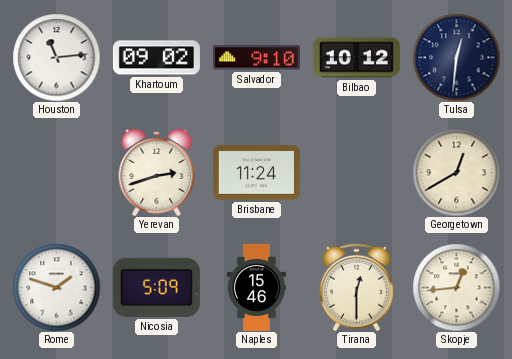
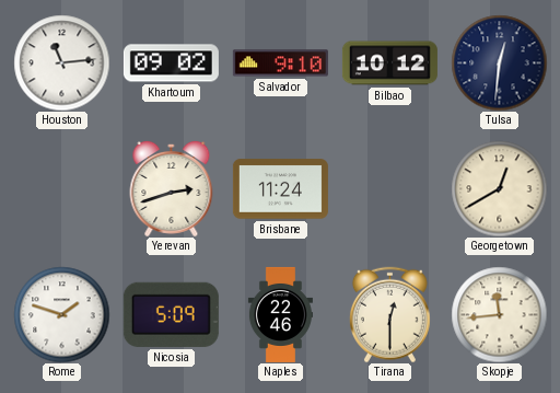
Naples: 15:46 -> 22:46 (280, 314)
Skopje: 12:44 -> 11:44 (499, 314)
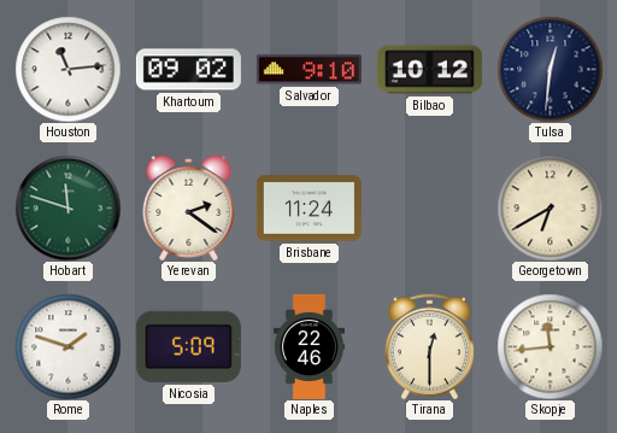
Hobart: none -> 11:48 (67, 207)
Yerevan: 2:42 -> 2:21 (189, 207)
Georgetown: 12:40 -> 6:40 (550, 207)
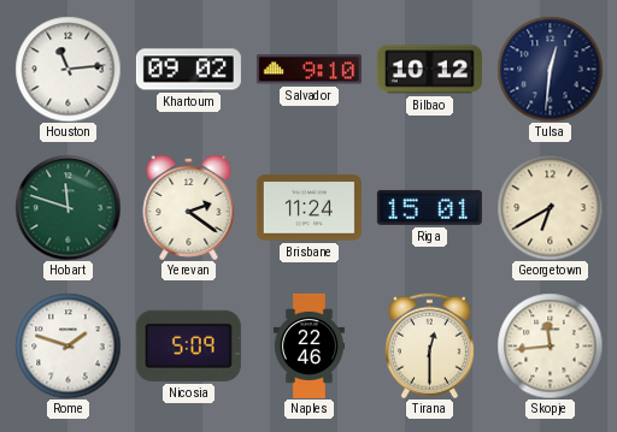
Riga: none -> 15:01 (429, 207)
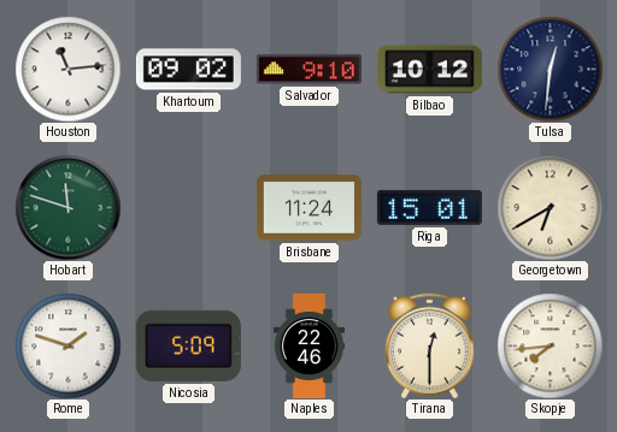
Yerevan: 2:21 -> none (189, 207)
Skopje: 11:44 -> 7:44 (550, 345)
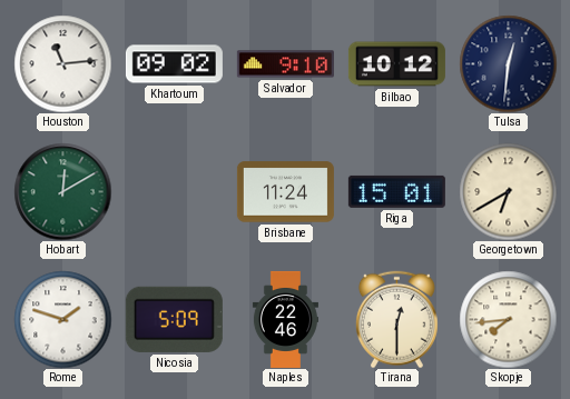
Hobart: 11:48 -> 12:10 (62, 191)
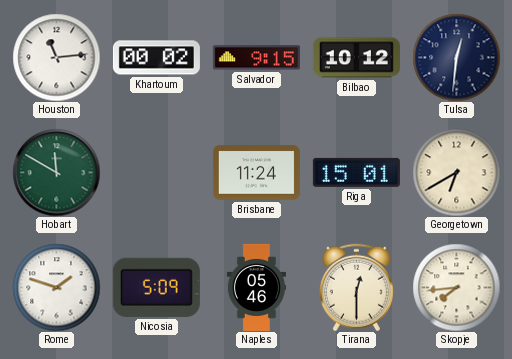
Khartoum: 09:02 -> 00:02 (156, 58)
Salvador: 9:10 -> 9:15 (256, 58)
Hobart: 12:10 -> 11:50 (56, 172)
Naples: 22:46 -> 05:46 (256, 287)
